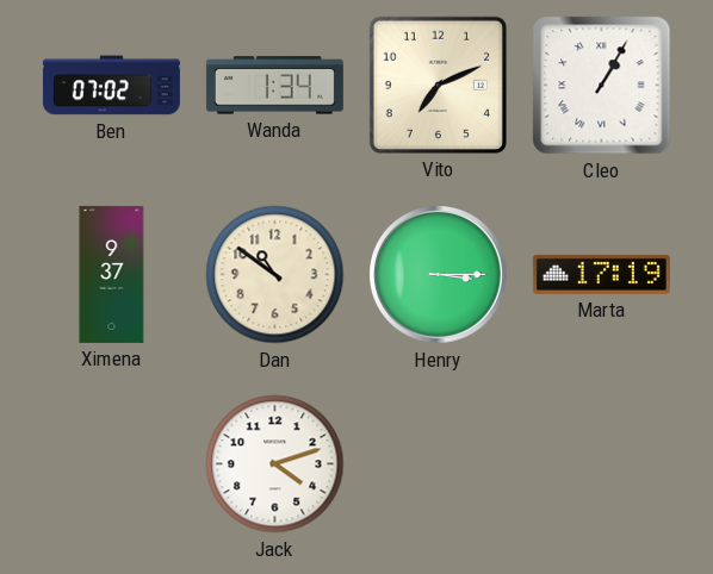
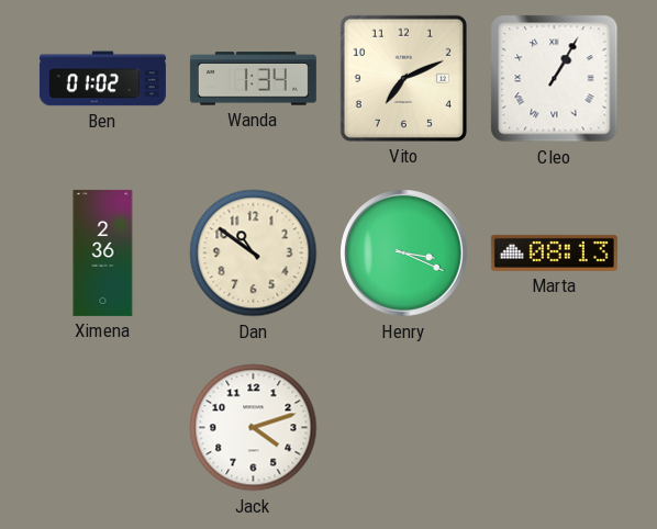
Ben: 07:02 -> 01:02 (102, 79)
Ximena: 9:37 -> 2:36 (103, 252)
Henry: 3:15 -> 3:19 (404, 254)
Marta: 17:19 -> 08:13 (554, 252)
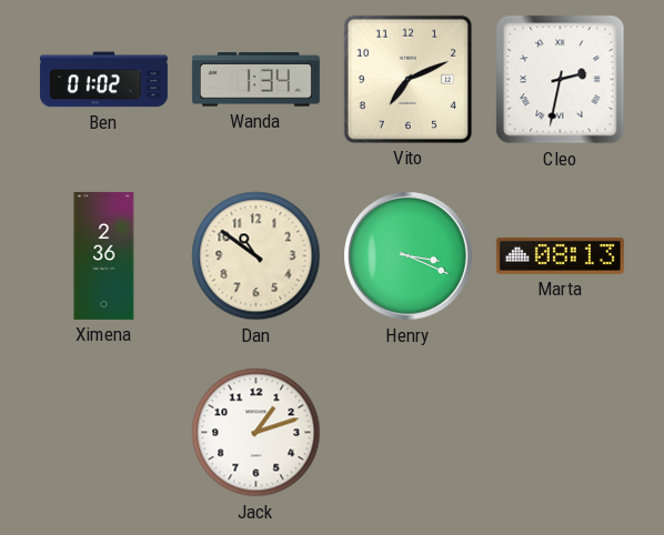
Cleo: 1:05 -> 2:32 (561, 80)
Jack: 4:12 -> 1:12 (256, 433)
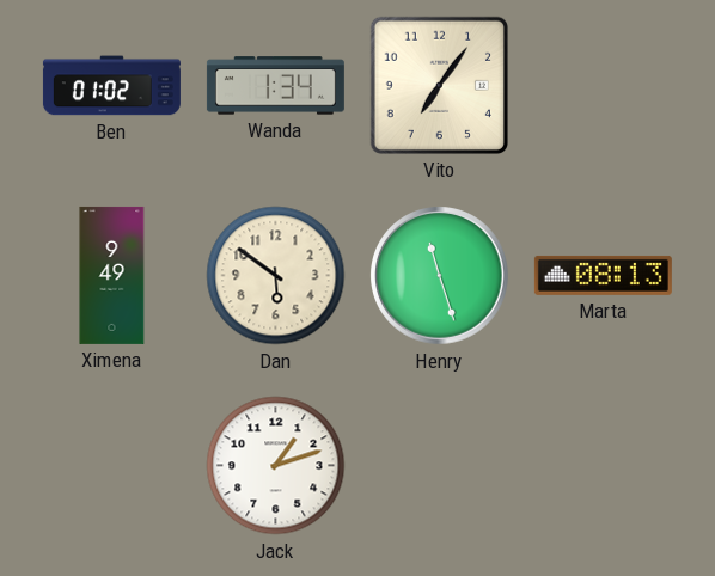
Vito: 7:11 -> 7:06 (439, 85)
Cleo: 2:32 -> none (561, 80)
Ximena: 2:36 -> 9:49 (112, 275)
Dan: 10:51 -> 5:51 (276, 276)
Henry: 3:19 -> 11:27 (440, 276)
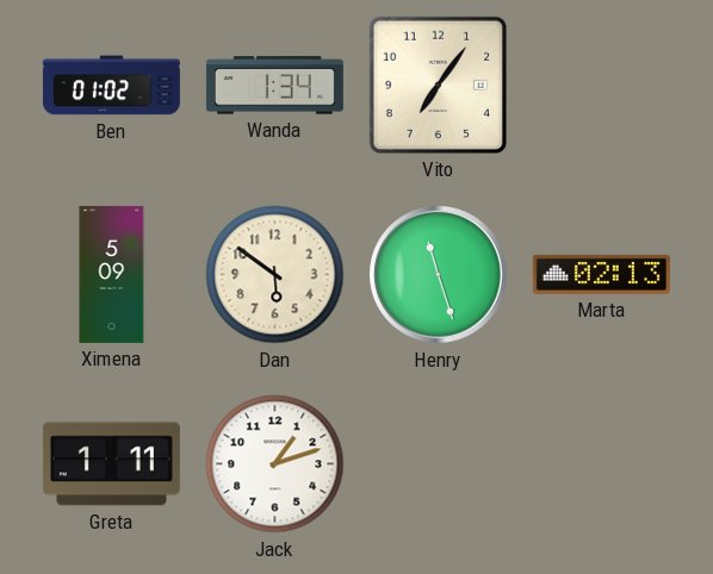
Ximena: 9:49 -> 5:09 (112, 274)
Marta: 08:13 -> 02:13 (601, 274)
Greta: none -> 1:11 (111, 464)
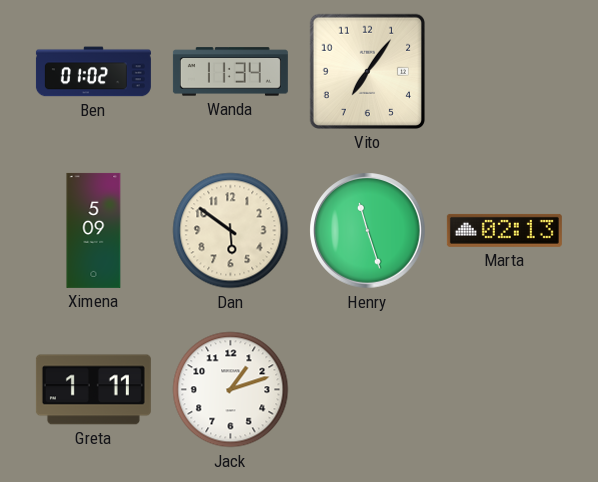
Wanda: 1:34 -> 11:34 (230, 72)
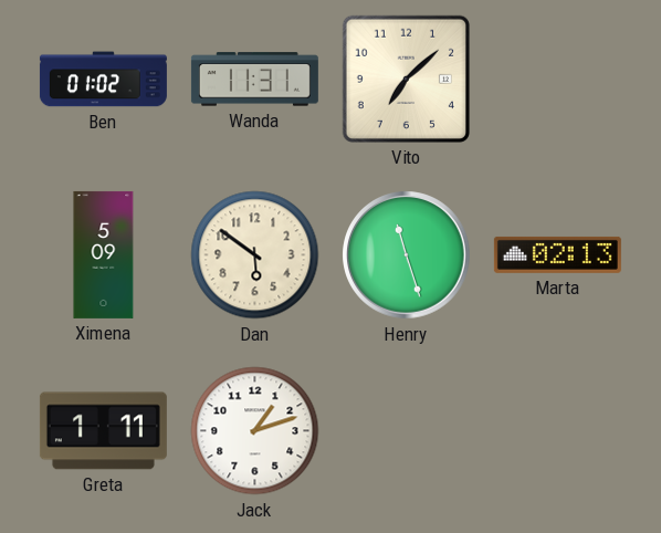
Wanda: 11:34 -> 11:31 (254, 80)
Vito: 7:06 -> 7:08 (406, 79)
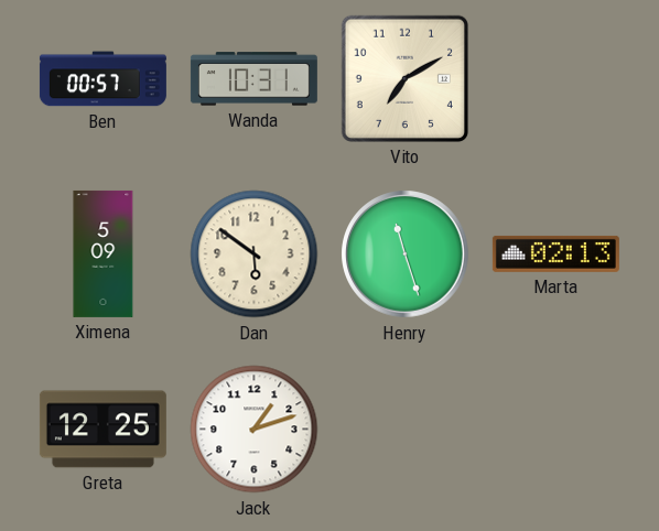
Ben: 01:02 -> 00:57 (102, 79)
Wanda: 11:31 -> 10:31 (253, 79)
Vito: 7:08 -> 7:10 (404, 78)
Greta: 1:11 -> 12:25 (102, 430)
